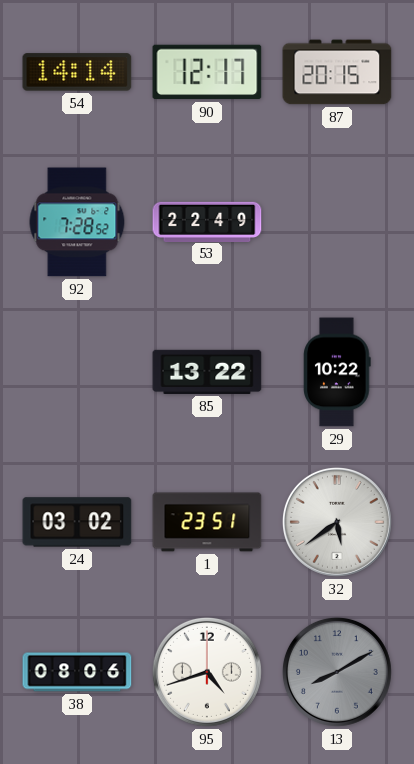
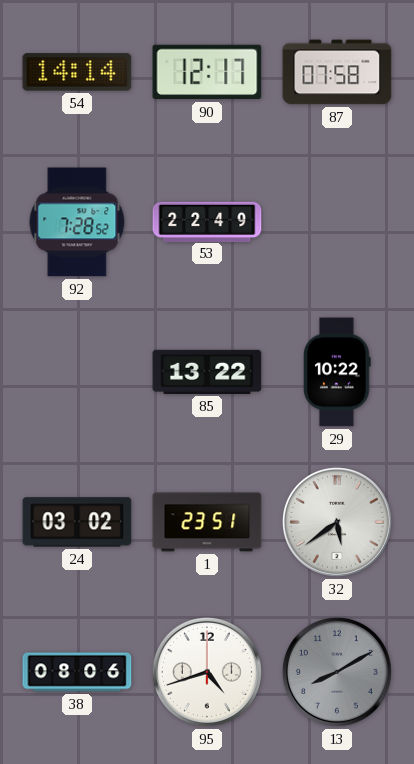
87: 20:15 -> 07:58 (337, 72)
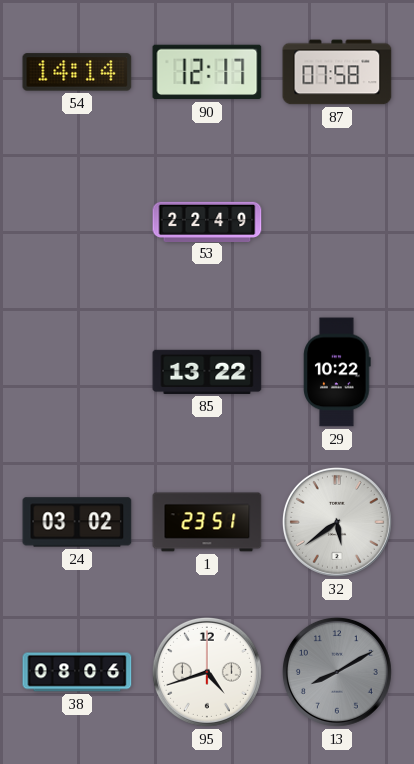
92: 7:28 -> none (77, 222)
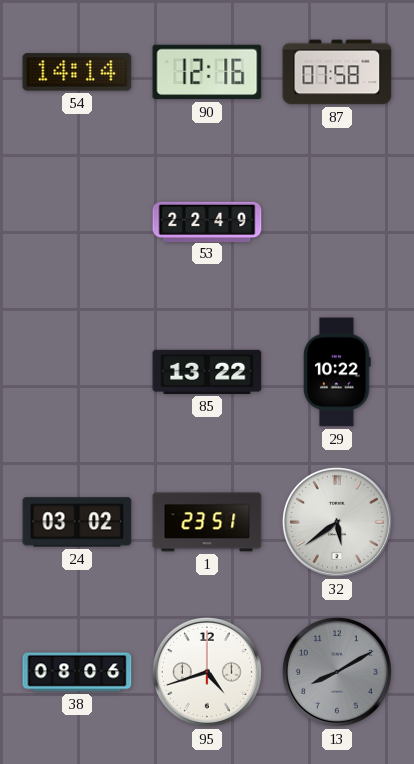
90: 12:17 -> 12:16 (207, 72)
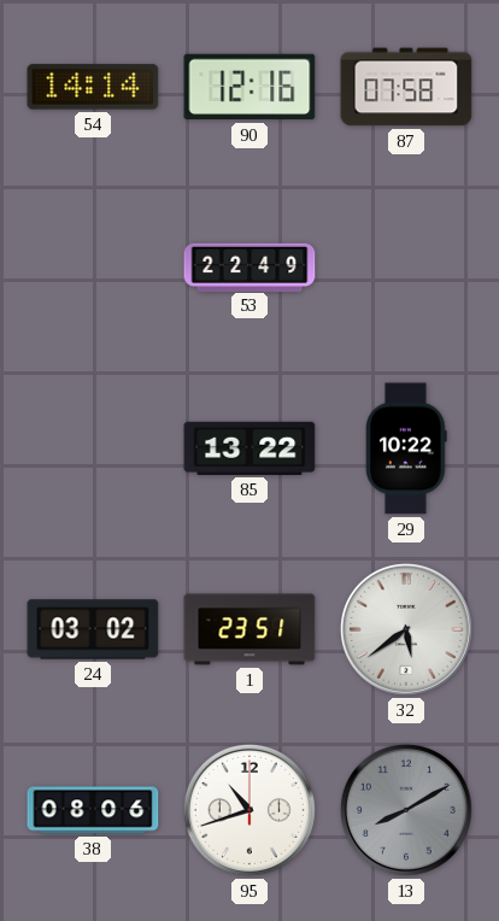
95: 4:42 -> 10:42 (249, 810)
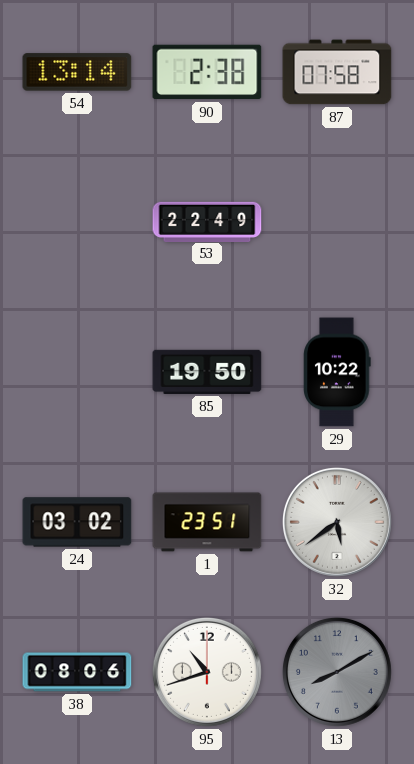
54: 14:14 -> 13:14 (77, 72)
90: 12:16 -> 2:38 (207, 72)
85: 13:22 -> 19:50 (207, 372)
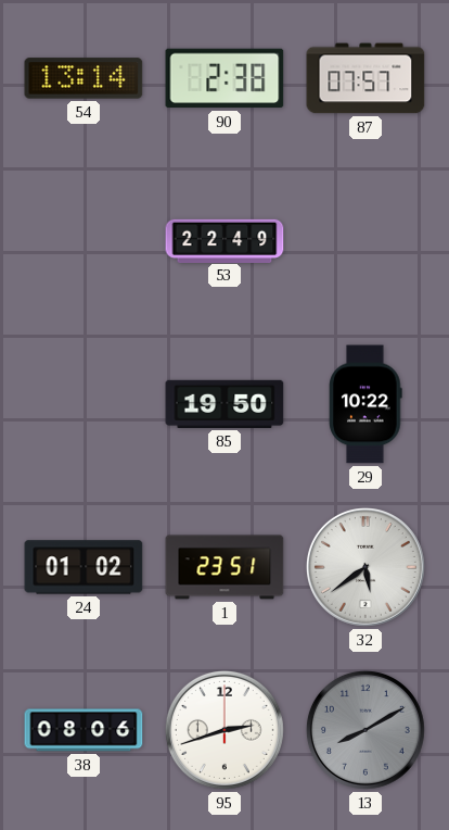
87: 07:58 -> 07:57 (365, 78)
24: 03:02 -> 01:02 (84, 567)
95: 10:42 -> 2:42 (224, 730)
